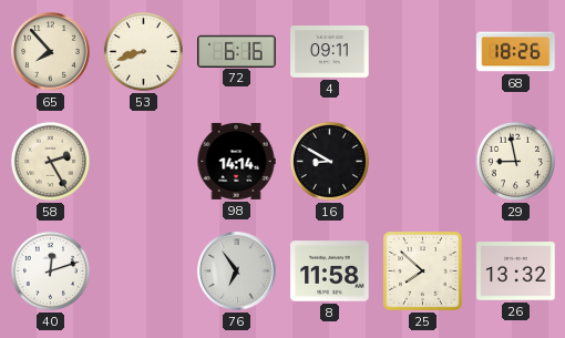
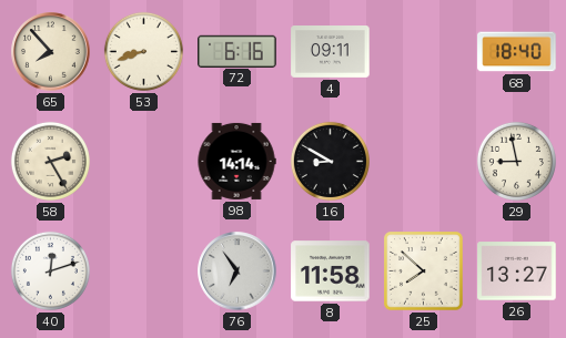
68: 18:26 -> 18:40 (517, 52)
26: 13:32 -> 13:27 (517, 272)
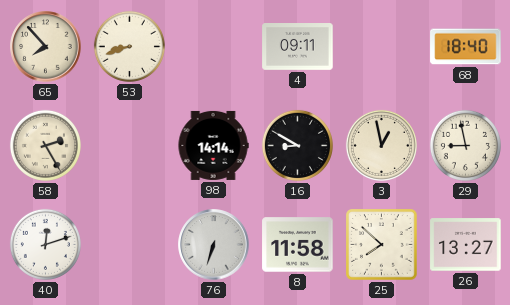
72: 6:16 -> none (237, 51)
3: none -> 12:58 (381, 145)
76: 6:54 -> 6:33 (214, 245)
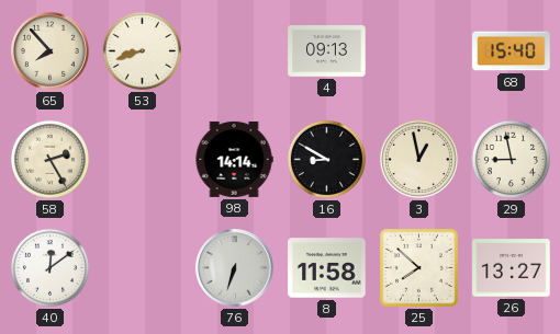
4: 09:11 -> 09:13 (327, 51)
68: 18:40 -> 15:40 (512, 51)
40: 12:12 -> 12:09 (49, 267)
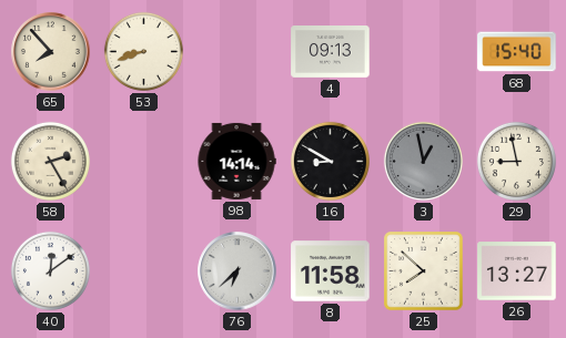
3 dial: cream -> grey (423, 161)
76: 6:33 -> 6:38 (237, 272)
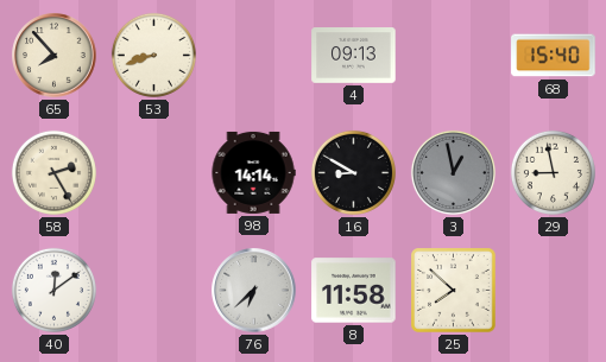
26: 13:27 -> none (517, 272)
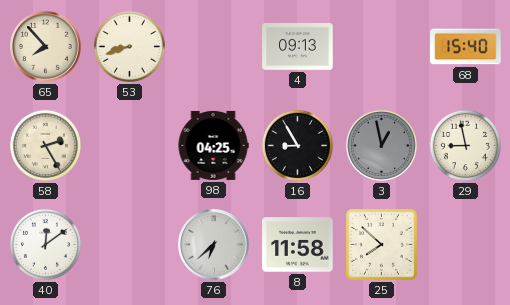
98: 14:14 -> 04:25 (213, 145)
16: 8:50 -> 8:55 (297, 145)
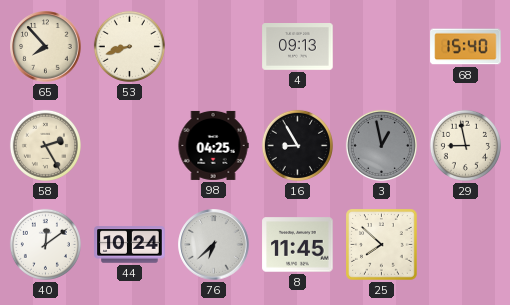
44: none -> 10:24 (130, 245)
8: 11:58 -> 11:45 (298, 245)
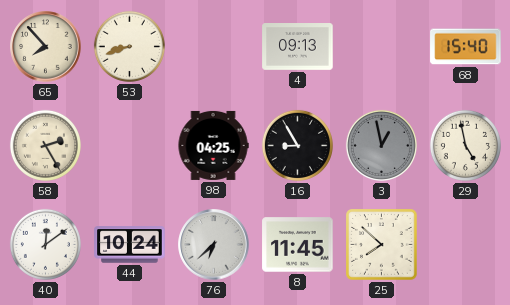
29: 8:58 -> 4:58 (465, 145)
